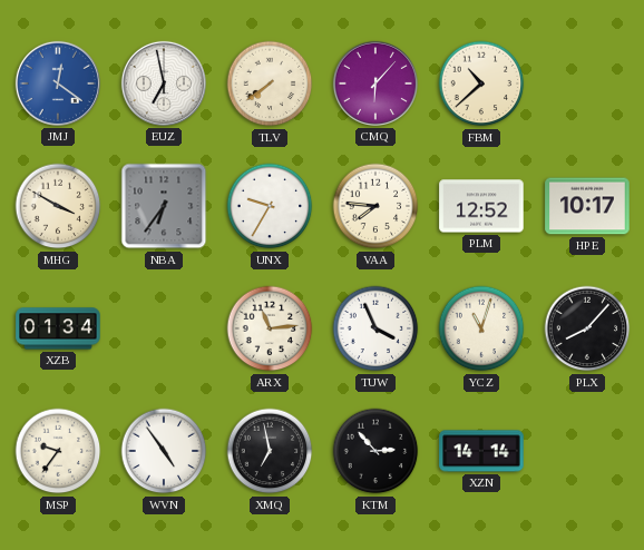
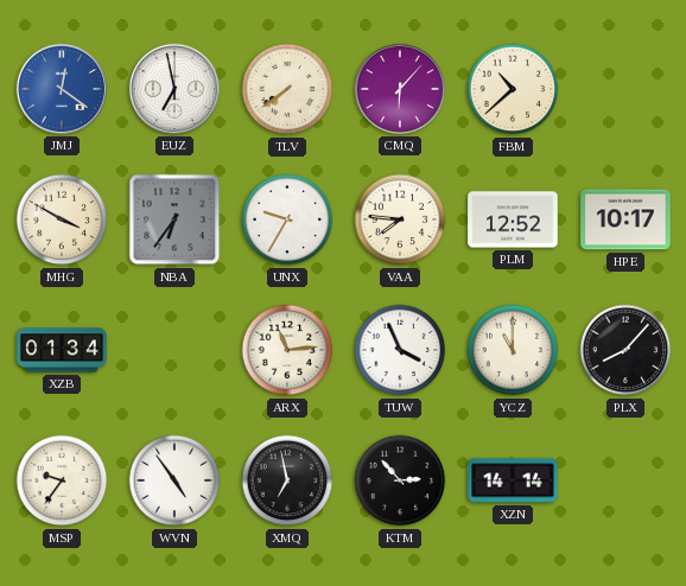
YCZ: 11:03 -> 11:00 (513, 350)
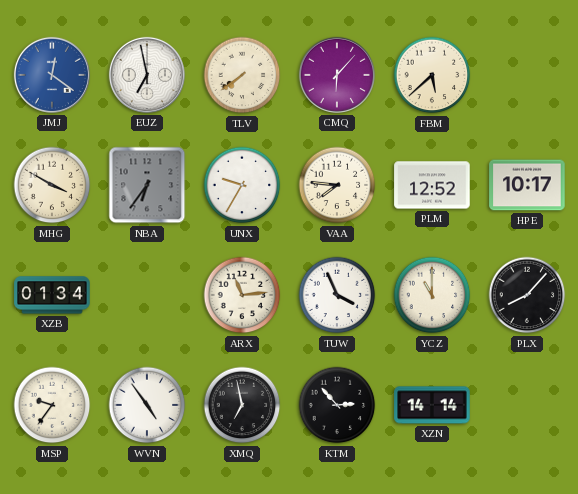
FBM: 10:38 -> 5:38 (432, 75)
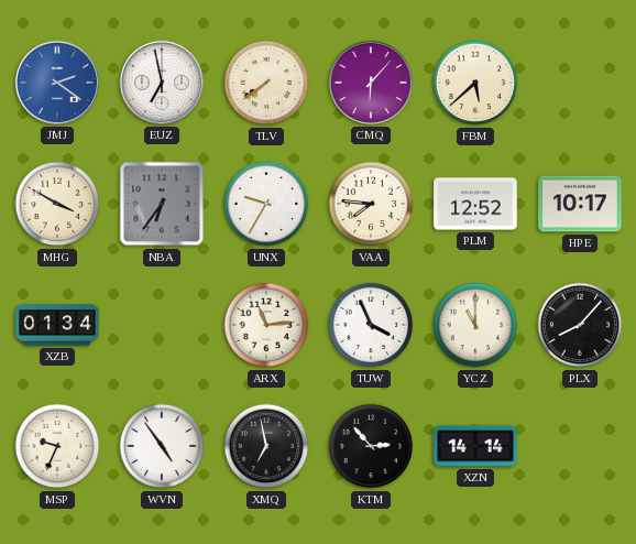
JMJ: 12:21 -> 2:21 (57, 83)
MSP: 9:36 -> 9:34 (57, 446)
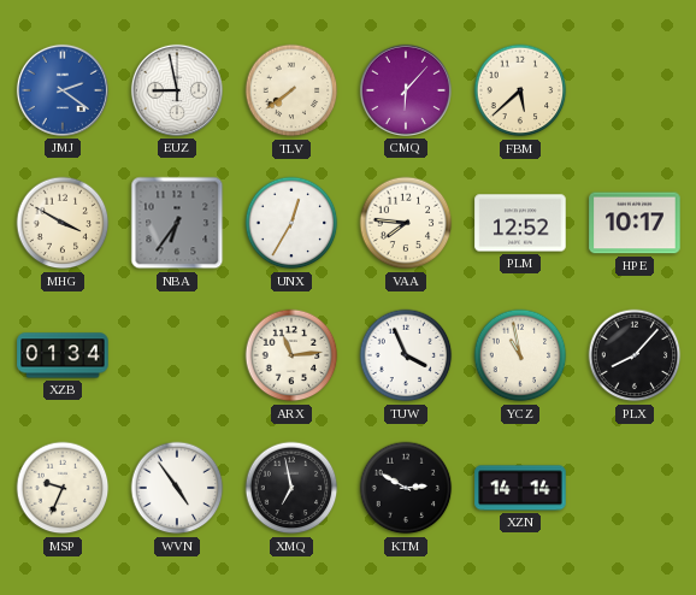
EUZ: 6:58 -> 8:58 (177, 90)
UNX: 9:35 -> 12:35 (291, 223)
YCZ: 11:00 -> 10:58 (520, 355)
KTM: 2:53 -> 2:50 (406, 488)
